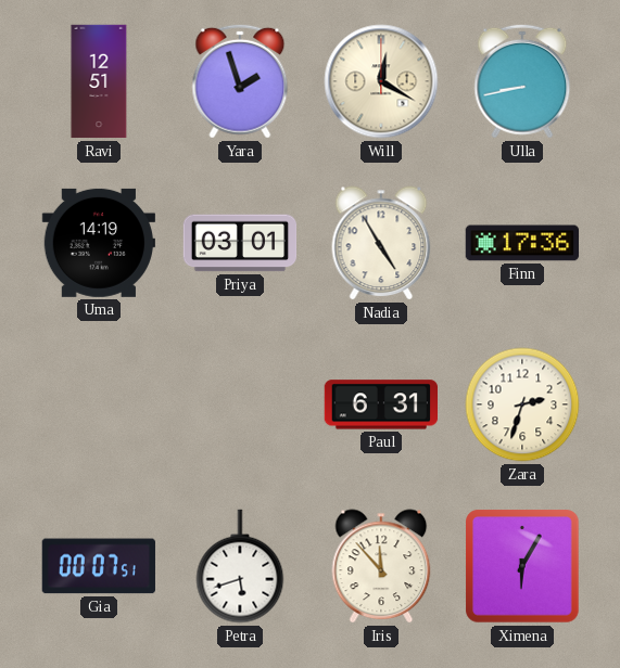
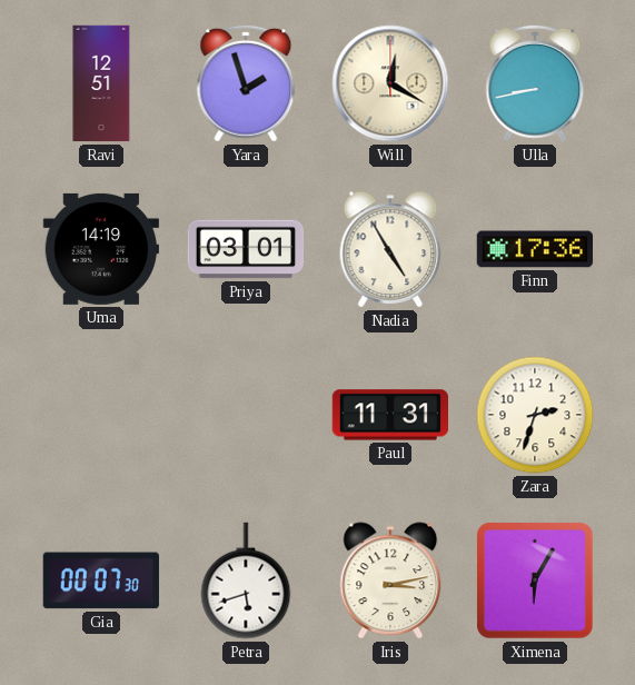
Paul: 6:31 -> 11:31 (389, 415)
Gia: 00:07:51 -> 00:07:30 (101, 580)
Iris: 11:53 -> 3:13 (390, 580)
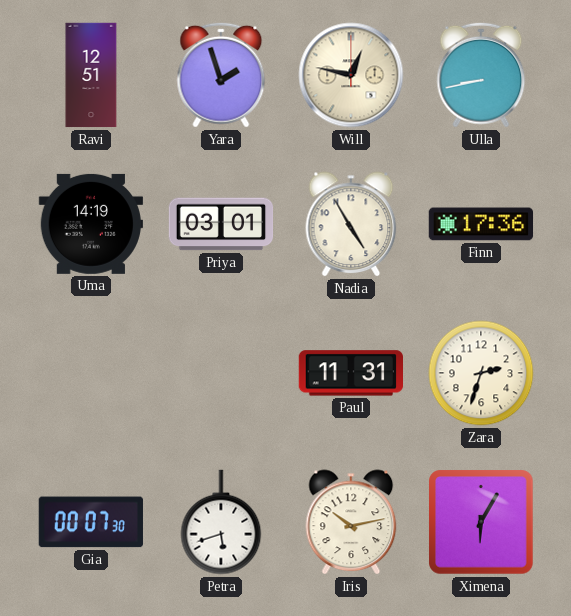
Will: 12:20 -> 12:47 (351, 75)
Iris: 3:13 -> 10:13 (351, 522)
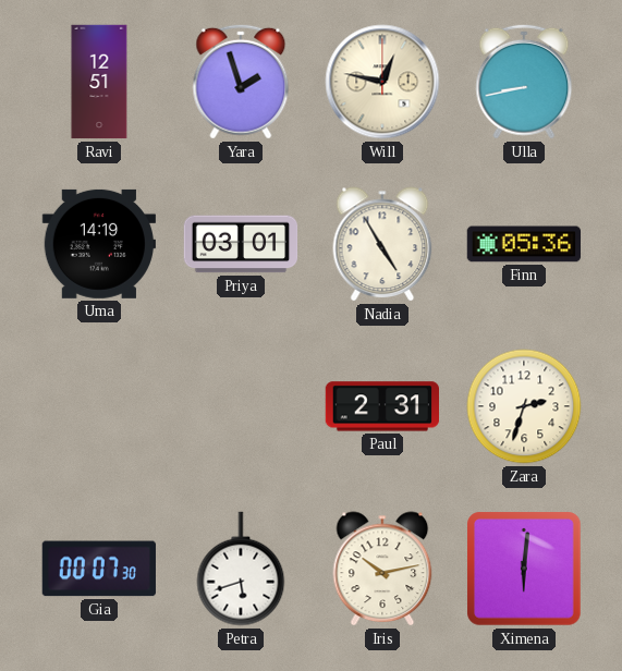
Finn: 17:36 -> 05:36 (524, 244)
Paul: 11:31 -> 2:31 (381, 406)
Ximena: 6:05 -> 6:01 (524, 569)
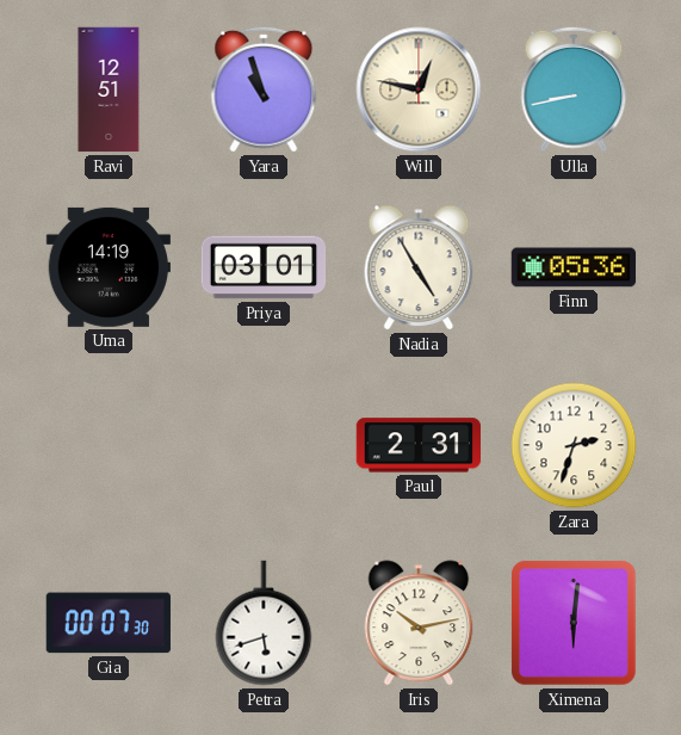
Yara: 1:57 -> 10:57 (264, 89)
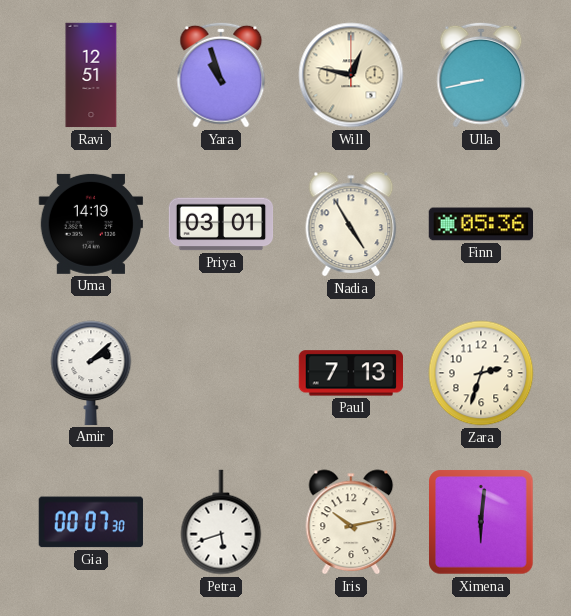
Amir: none -> 2:08 (91, 373)
Paul: 2:31 -> 7:13 (350, 373)
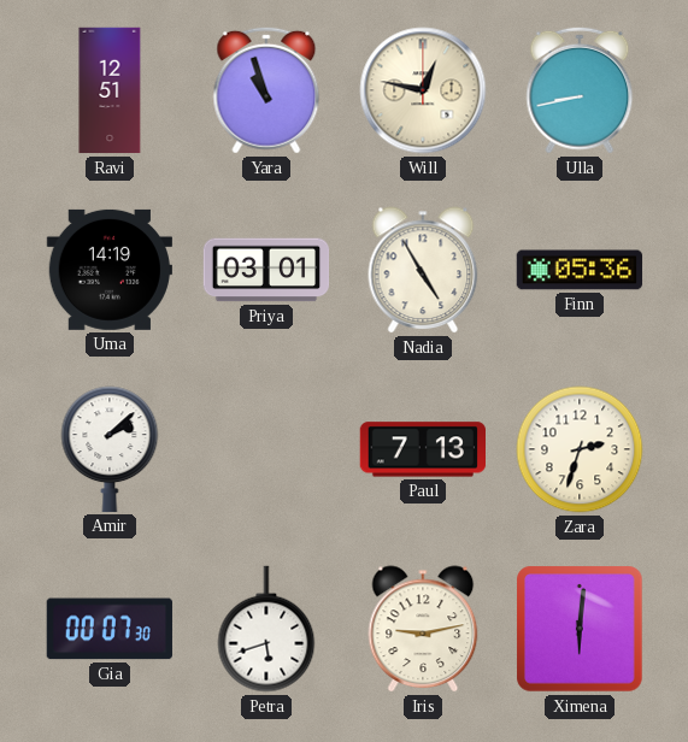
Iris: 10:13 -> 9:13 (423, 629)
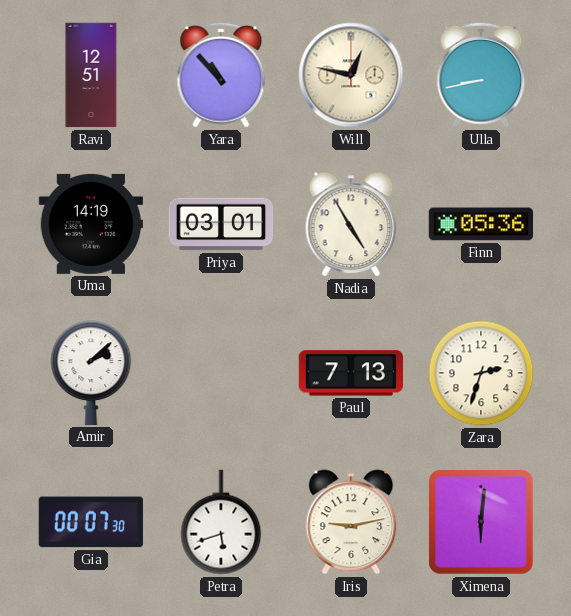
Yara: 10:57 -> 10:53 (221, 75)
